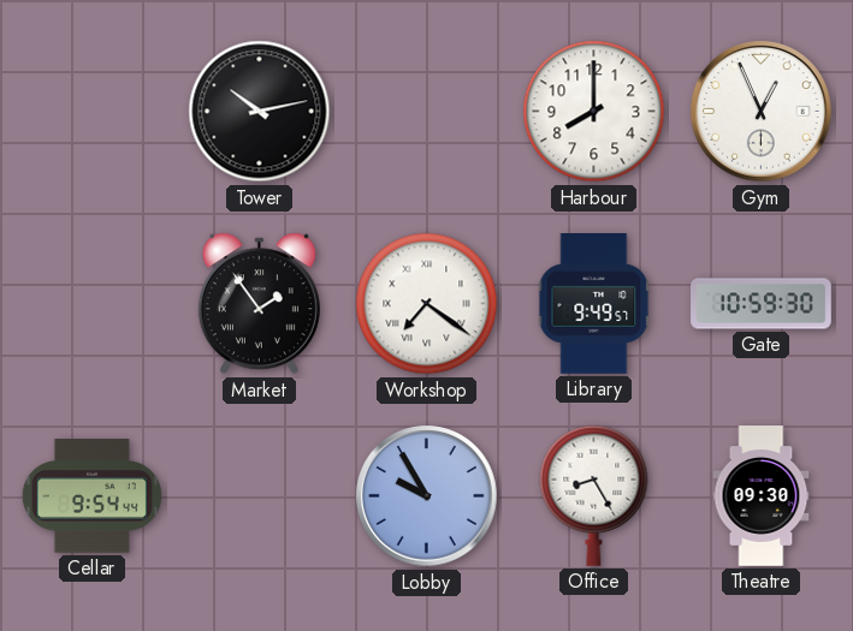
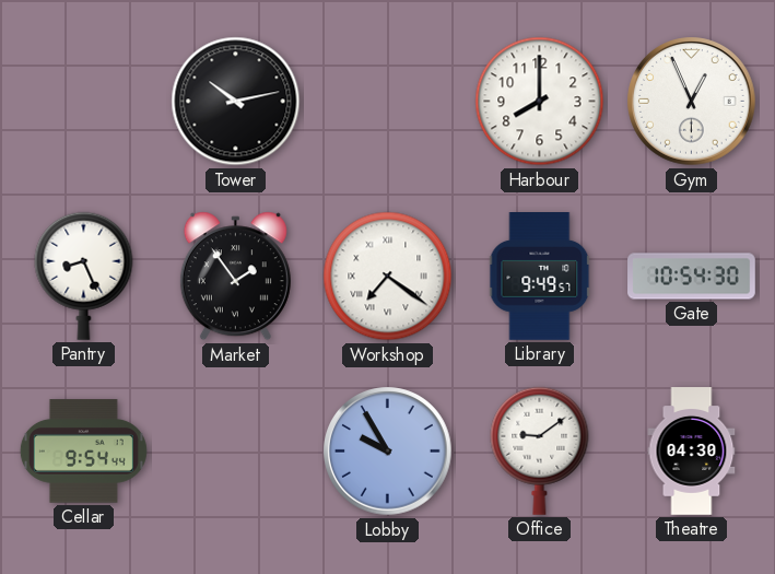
Pantry: none -> 8:26 (84, 276)
Gate: 10:59 -> 10:54 (692, 277)
Office: 8:25 -> 9:09 (540, 450)
Theatre: 09:30 -> 04:30 (692, 452)
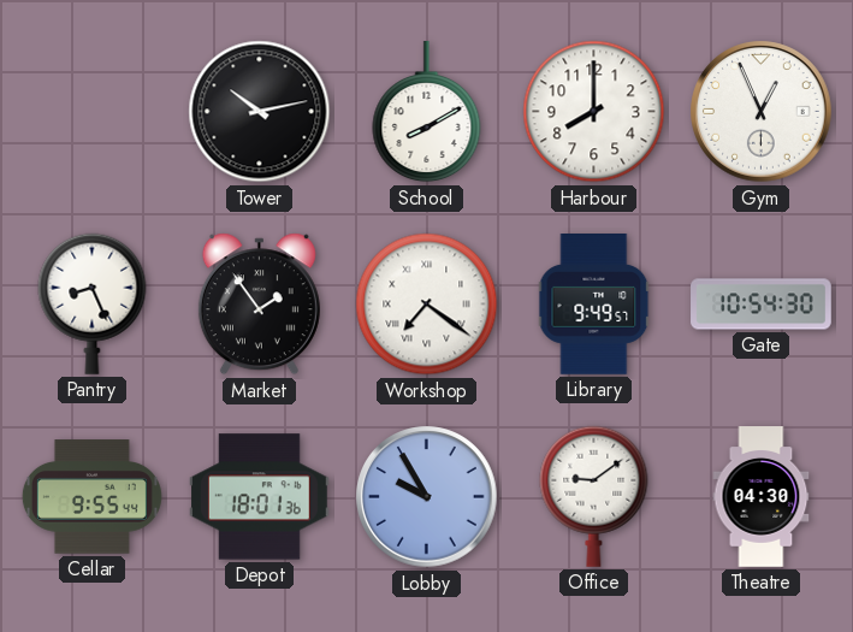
School: none -> 8:10 (427, 113)
Cellar: 9:54 -> 9:55 (91, 497)
Depot: none -> 18:01 (260, 497)
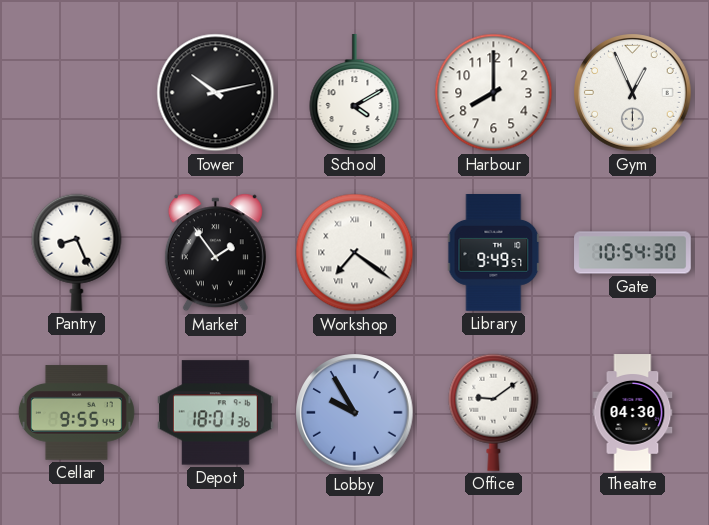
School: 8:10 -> 4:10 (355, 94)
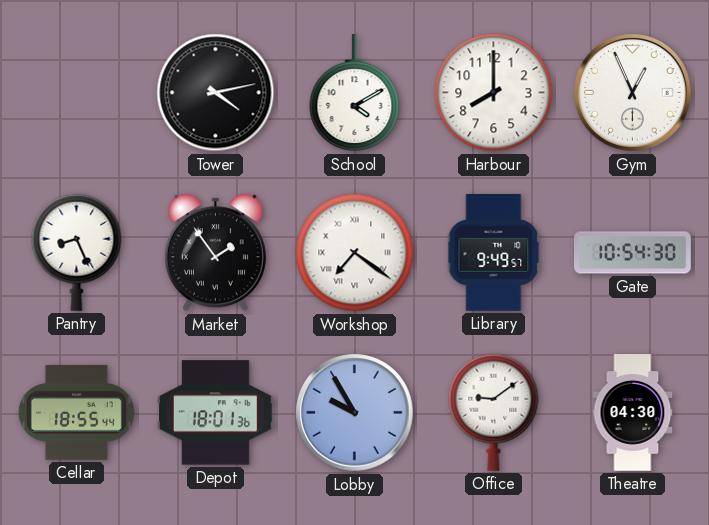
Tower: 10:13 -> 4:13 (216, 93)
Cellar: 9:55 -> 18:55 (76, 413)
